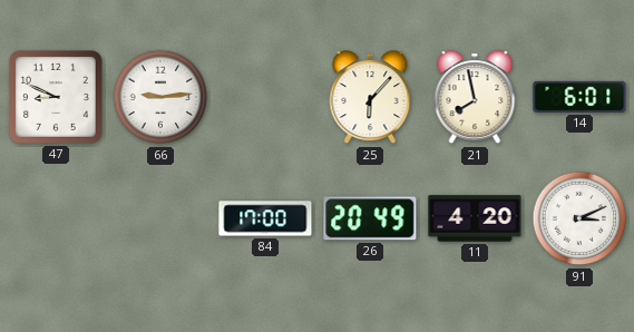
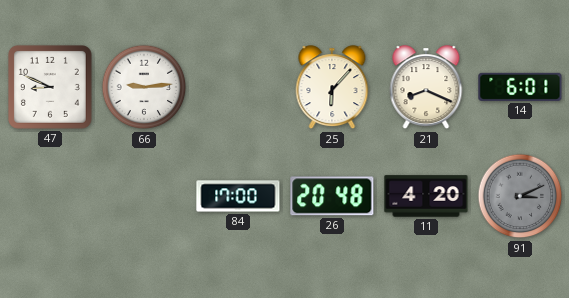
21: 7:58 -> 8:19 (426, 88)
26: 20:49 -> 20:48 (332, 196)
91 dial: white -> grey (520, 196)
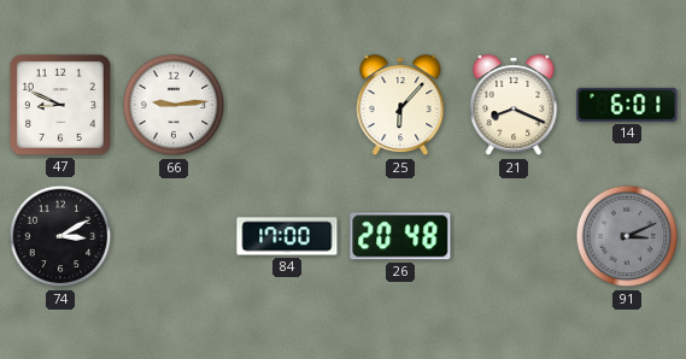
74: none -> 3:10 (60, 236)
11: 4:20 -> none (426, 196)
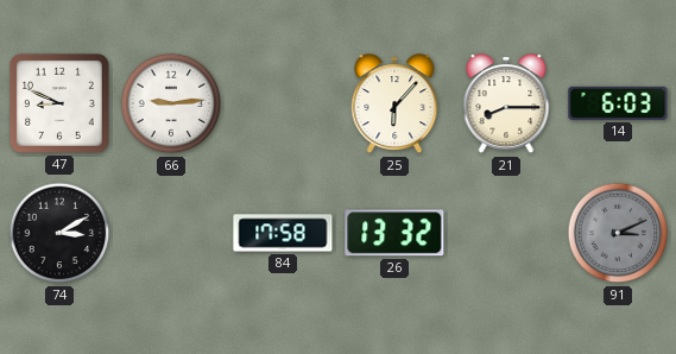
21: 8:19 -> 8:15 (506, 105)
14: 6:01 -> 6:03 (618, 103)
84: 17:00 -> 17:58 (283, 233)
26: 20:48 -> 13:32 (394, 233)
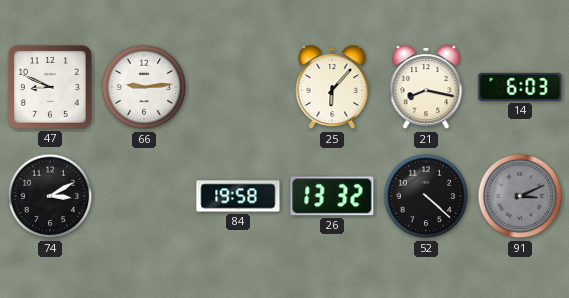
21: 8:15 -> 8:17 (426, 88)
84: 17:58 -> 19:58 (238, 196)
52: none -> 4:22 (426, 196)
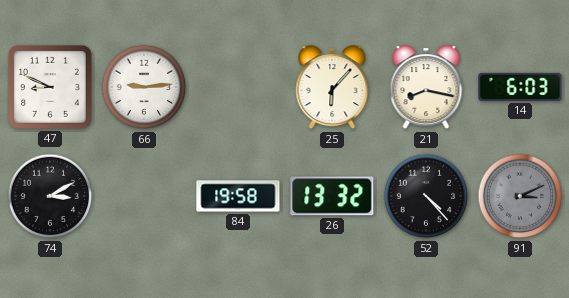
52: 4:22 -> 4:23 (426, 196)
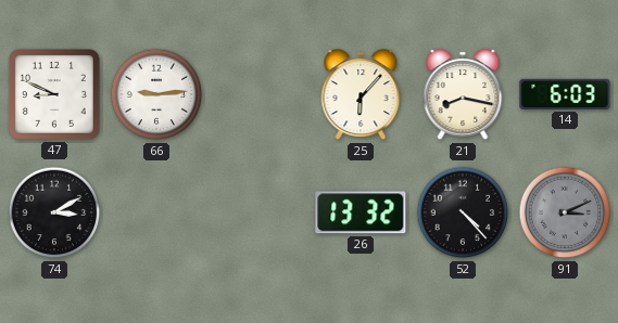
84: 19:58 -> none (238, 196)
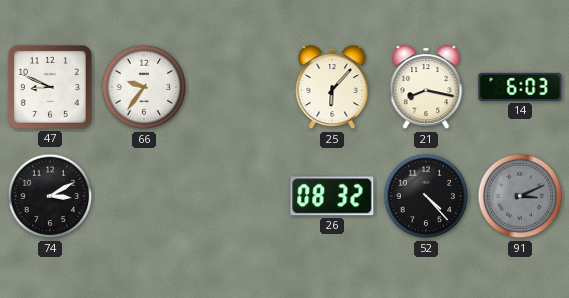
66: 9:14 -> 9:36 (144, 87)
26: 13:32 -> 08:32 (332, 196)
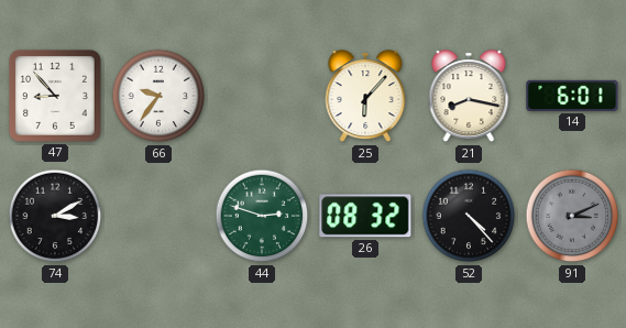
47: 8:49 -> 8:53 (55, 96)
14: 6:03 -> 6:01 (572, 96)
44: none -> 2:48 (262, 216)
